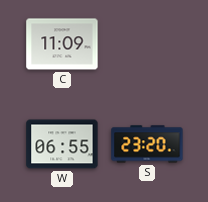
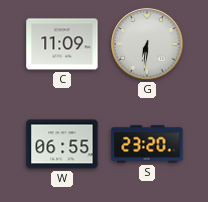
G: none -> 6:31 (147, 44)
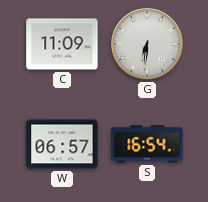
W: 06:55 -> 06:57 (62, 144)
S: 23:20 -> 16:54 (147, 144)
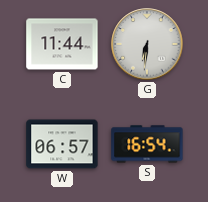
C: 11:09 -> 11:44 (62, 44)
